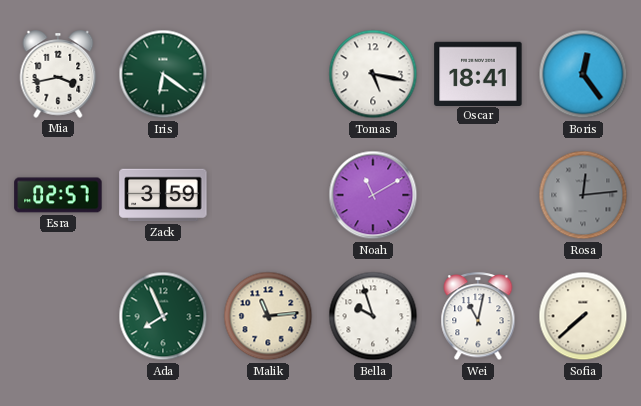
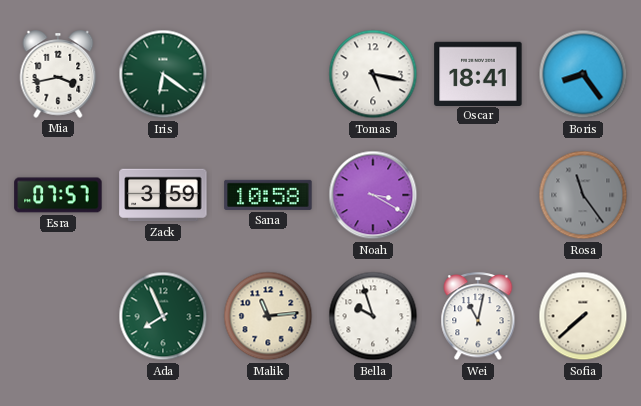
Boris: 12:24 -> 8:24 (583, 74)
Esra: 02:57 -> 07:57 (58, 195)
Sana: none -> 10:58 (268, 195)
Noah: 11:10 -> 3:20 (373, 195)
Rosa: 12:14 -> 11:24 (583, 195)
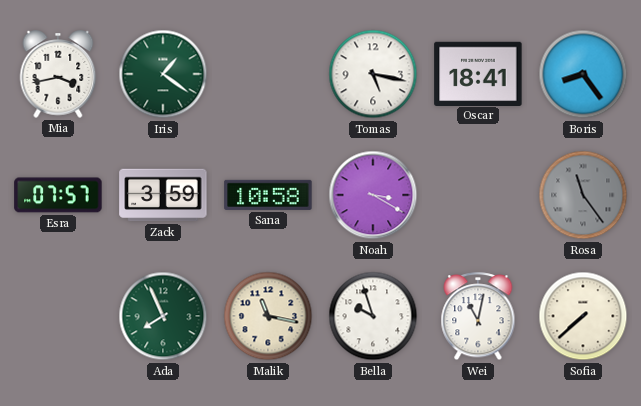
Iris: 6:21 -> 1:21 (163, 74)
Malik: 11:14 -> 11:17 (268, 316)
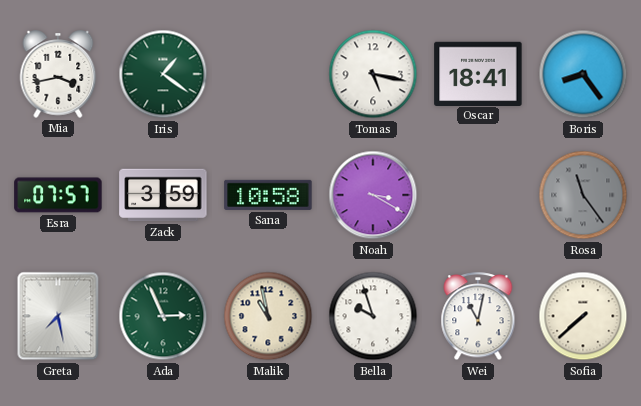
Greta: none -> 7:28 (58, 316)
Ada: 7:56 -> 2:56 (163, 316)
Malik: 11:17 -> 10:58 (268, 316)
